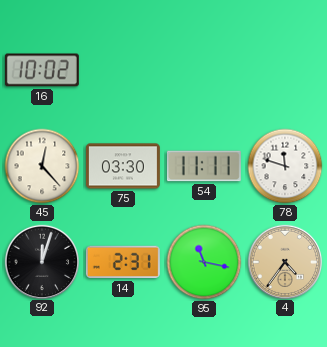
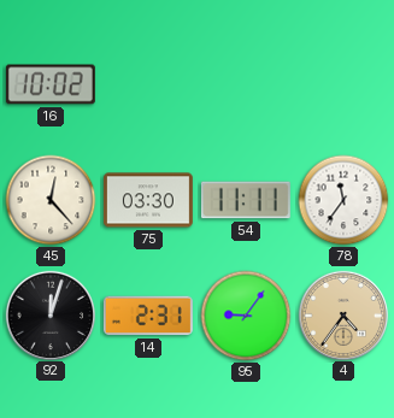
78: 11:48 -> 11:36 (343, 200)
95: 11:17 -> 9:06 (246, 316)
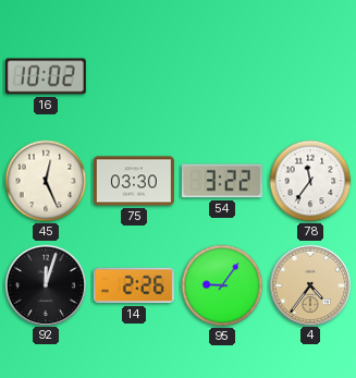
45: 12:23 -> 12:26 (46, 181)
54: 11:11 -> 3:22 (222, 181)
14: 2:31 -> 2:26 (134, 285)
